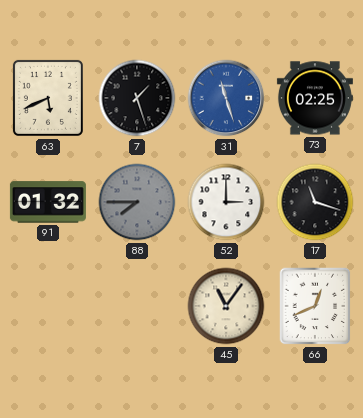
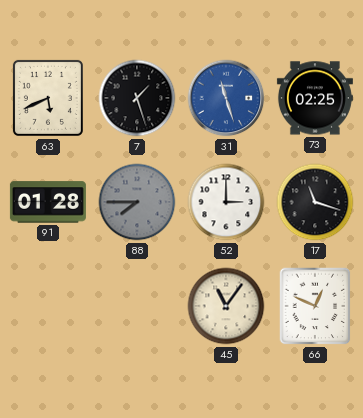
91: 01:32 -> 01:28 (48, 202)
66: 12:41 -> 12:49 (315, 306)
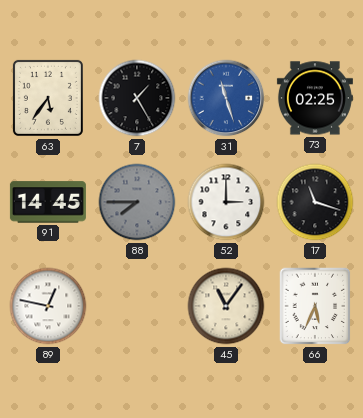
63: 5:41 -> 5:36 (48, 98)
7: 1:27 -> 1:25 (137, 98)
91: 01:28 -> 14:45 (48, 202)
89: none -> 12:47 (48, 306)
66: 12:49 -> 5:34 (315, 306)
